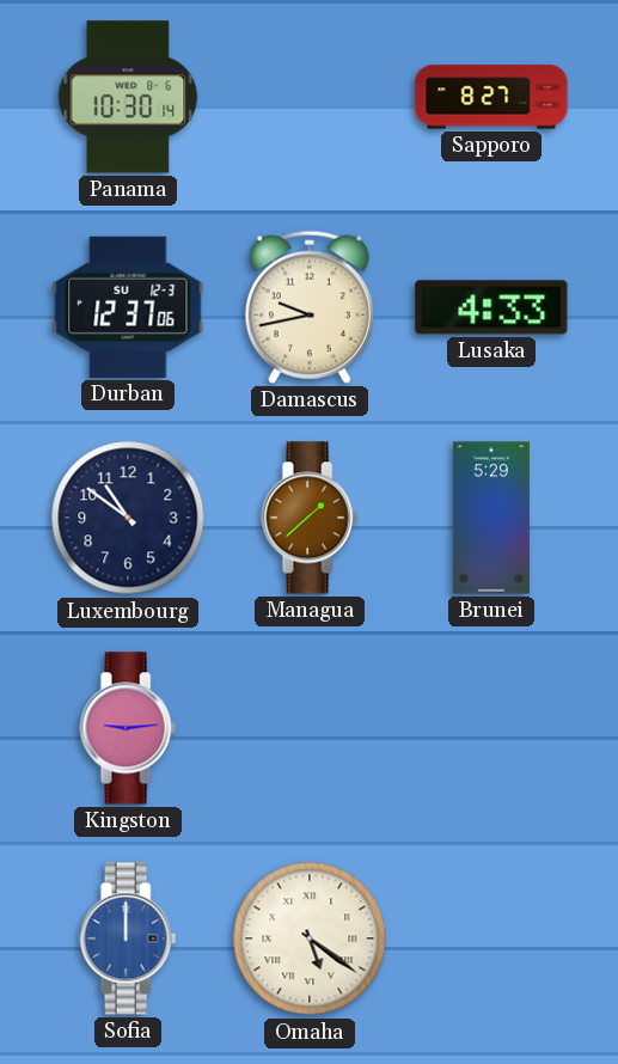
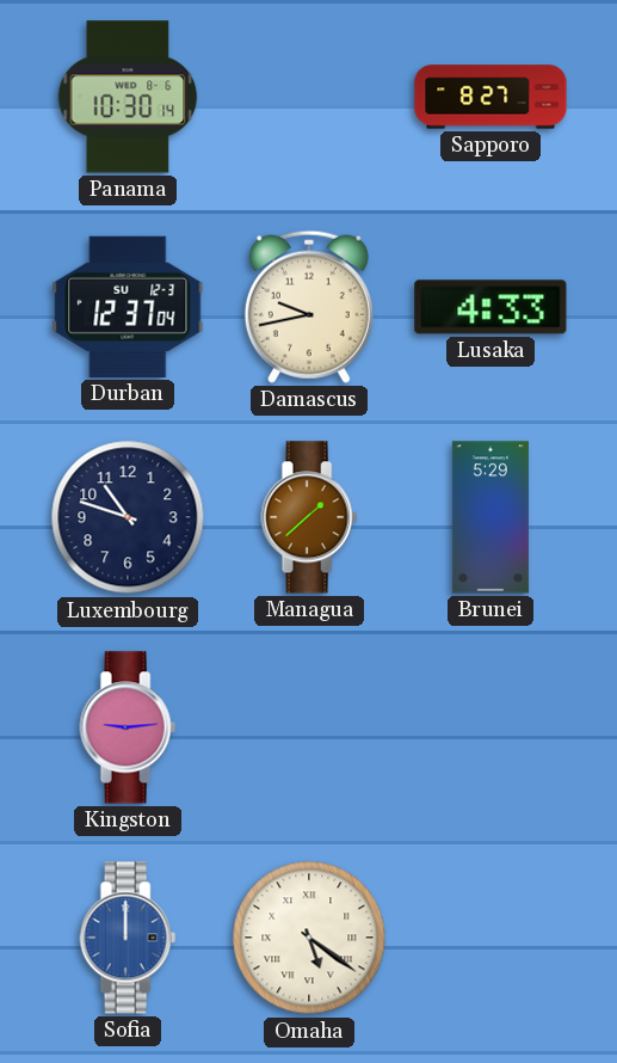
Durban: 12:37:06 -> 12:37:04 (128, 307)
Luxembourg: 10:51 -> 10:48 (128, 517)
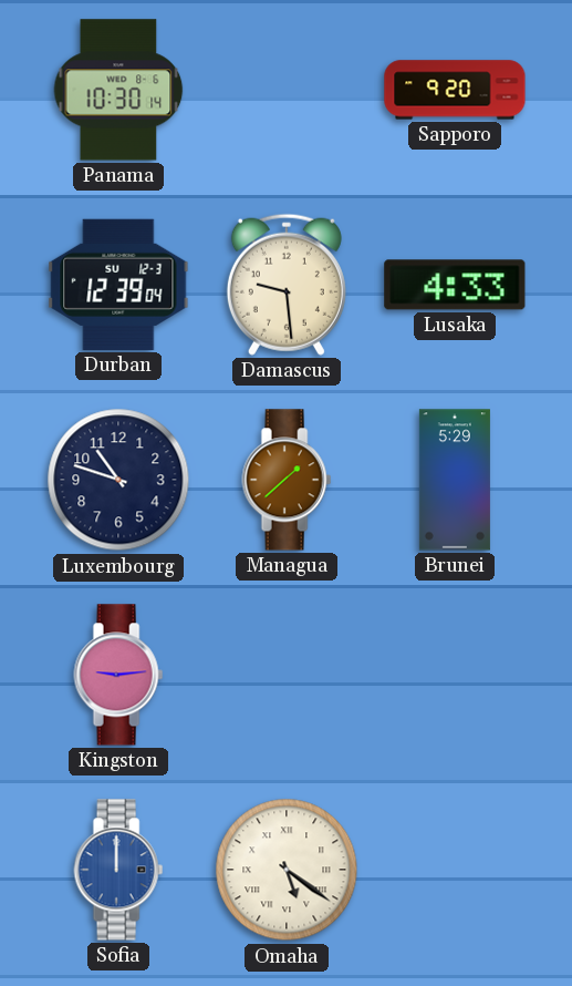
Sapporo: 8:27 -> 9:20 (455, 90)
Durban: 12:37 -> 12:39 (118, 285)
Damascus: 9:43 -> 9:29 (287, 285)
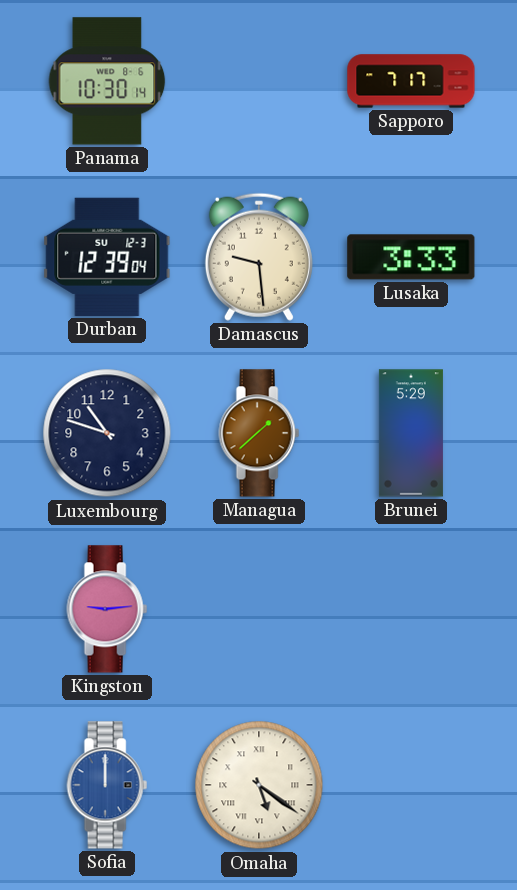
Sapporo: 9:20 -> 7:17 (411, 81)
Lusaka: 4:33 -> 3:33 (411, 257)
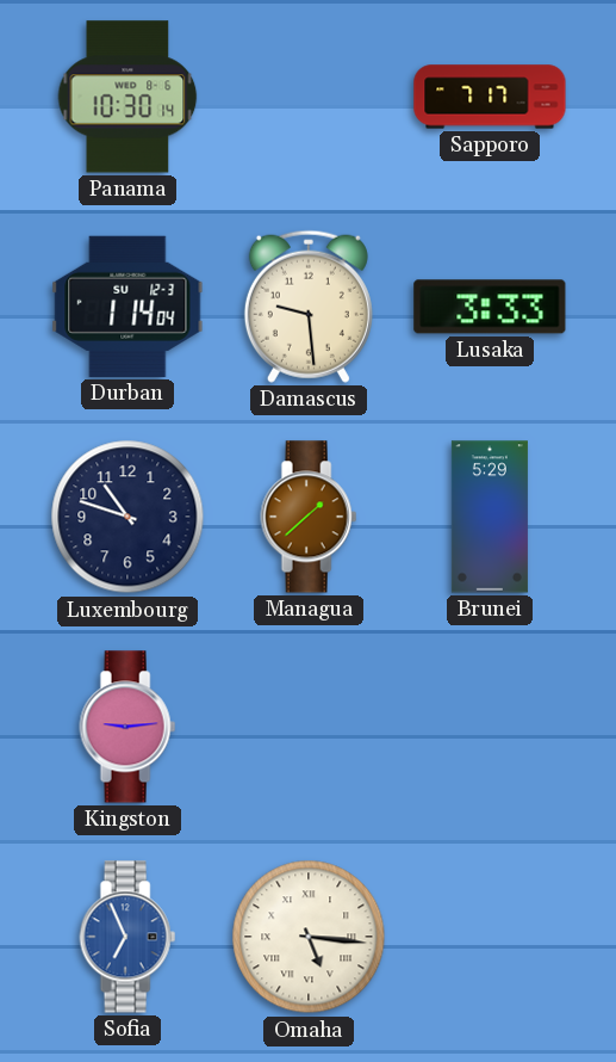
Durban: 12:39 -> 1:14 (127, 307)
Sofia: 12:00 -> 6:56 (127, 937)
Omaha: 5:21 -> 5:16 (309, 937)
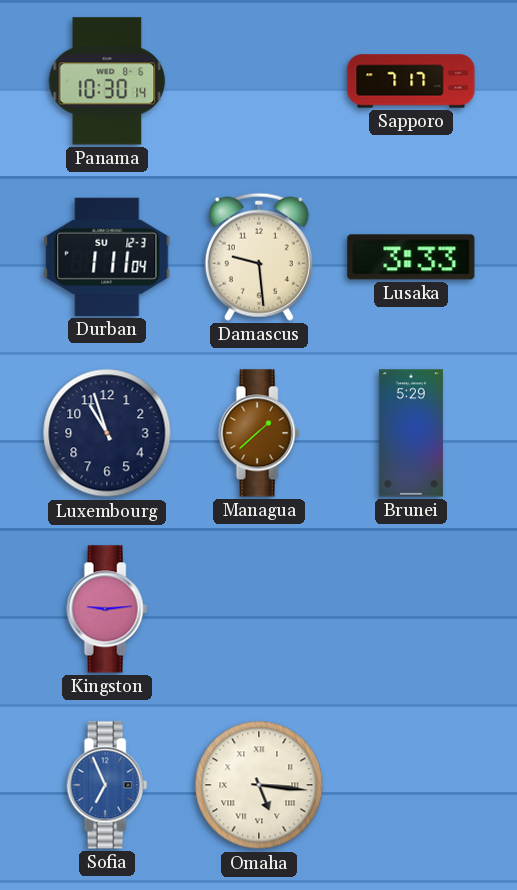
Durban: 1:14 -> 1:11 (107, 257)
Luxembourg: 10:48 -> 10:57 (107, 433)
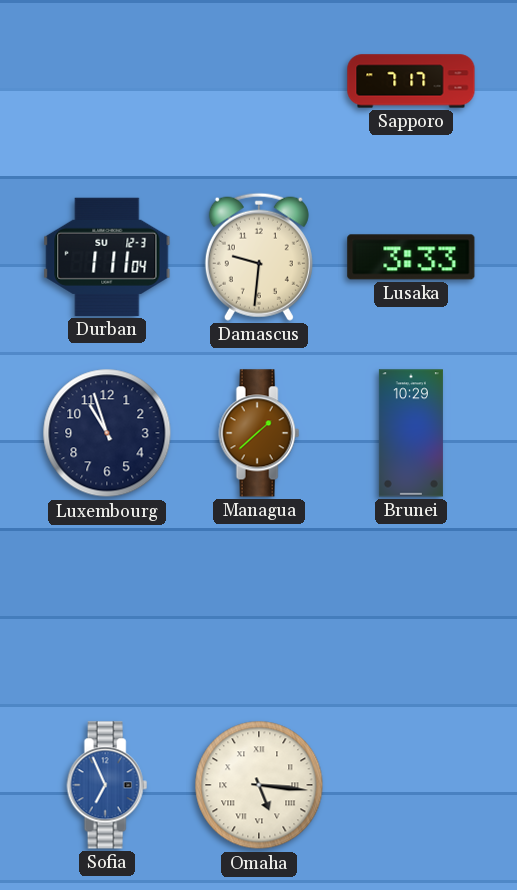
Panama: 10:30 -> none (107, 81)
Damascus: 9:29 -> 9:31 (259, 257)
Brunei: 5:29 -> 10:29 (411, 433)
Kingston: 9:14 -> none (107, 609)
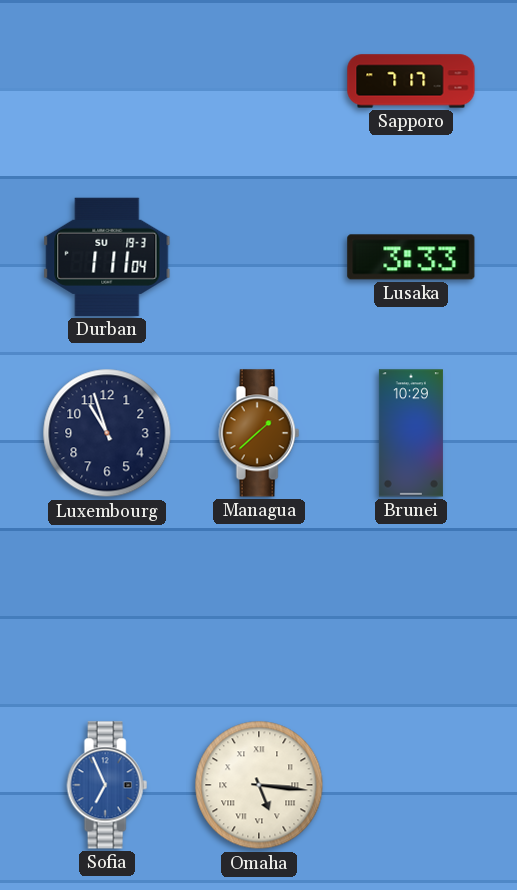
Durban date: SU 12-3 -> SU 19-3 (107, 257)
Damascus: 9:31 -> none (259, 257)
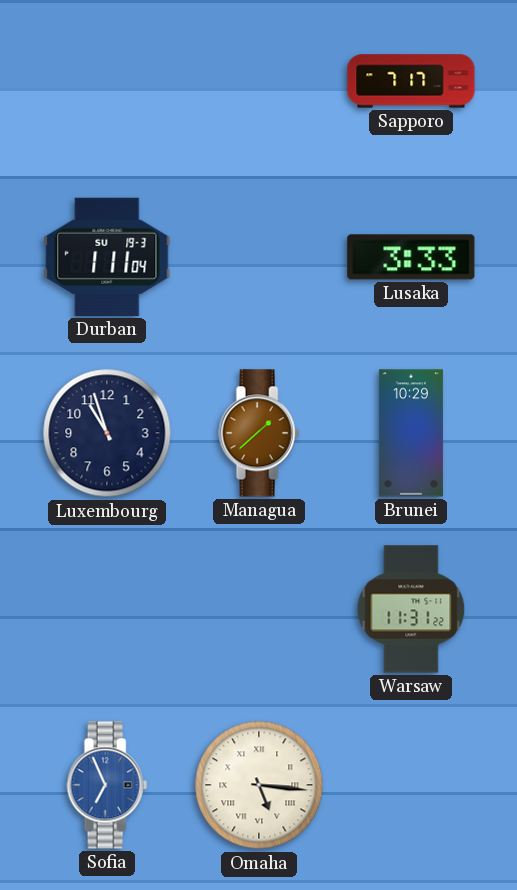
Warsaw: none -> 11:31 (411, 609)
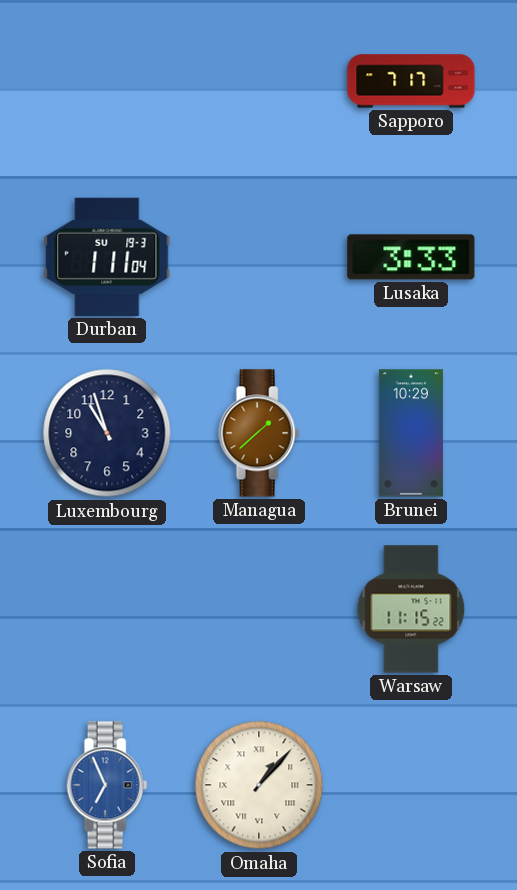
Warsaw: 11:31 -> 11:15 (411, 609)
Omaha: 5:16 -> 1:07 (259, 785)
